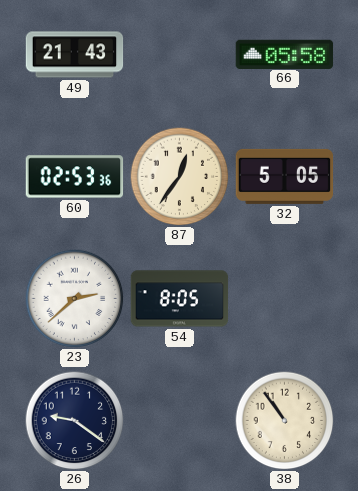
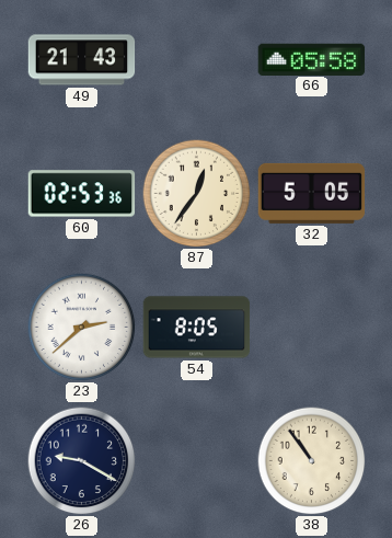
26: 9:21 -> 9:20 (82, 461)
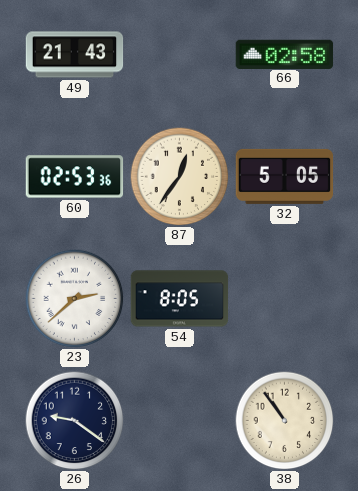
66: 05:58 -> 02:58 (285, 54)
26: 9:20 -> 9:21 (75, 421)
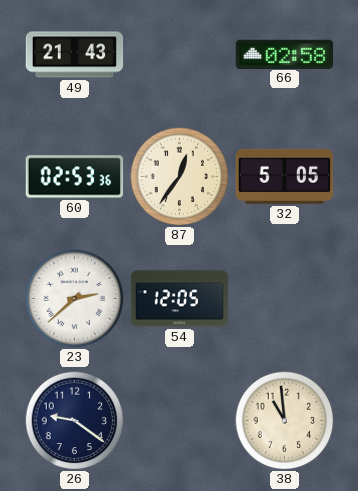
54: 8:05 -> 12:05 (180, 299)
38: 10:54 -> 10:59 (285, 421)
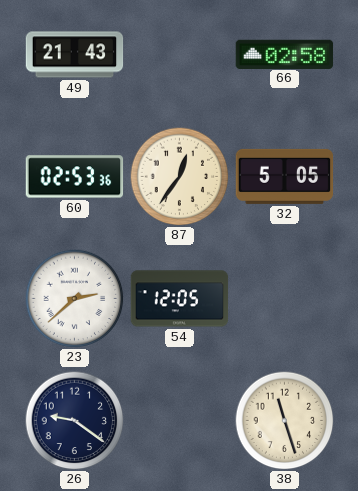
38: 10:59 -> 11:27 (285, 421)
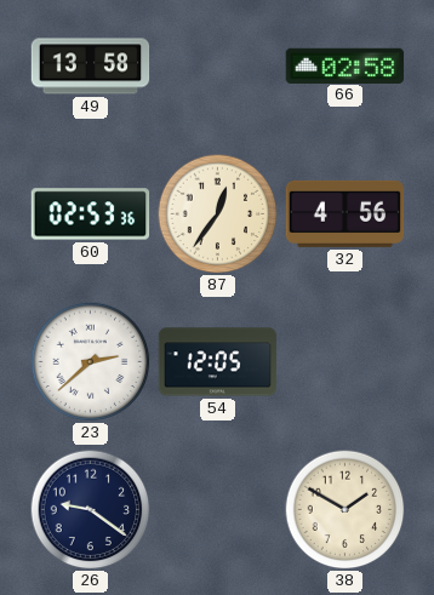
49: 21:43 -> 13:58 (91, 67)
32: 5:05 -> 4:56 (346, 213)
38: 11:27 -> 1:50 (346, 510)
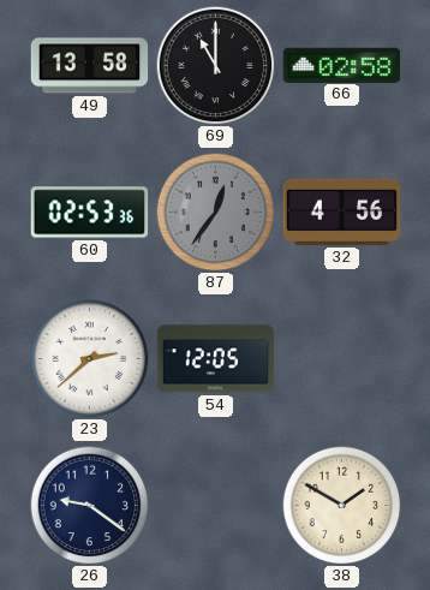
69: none -> 11:00 (216, 66)
87 dial: cream -> grey (216, 213)
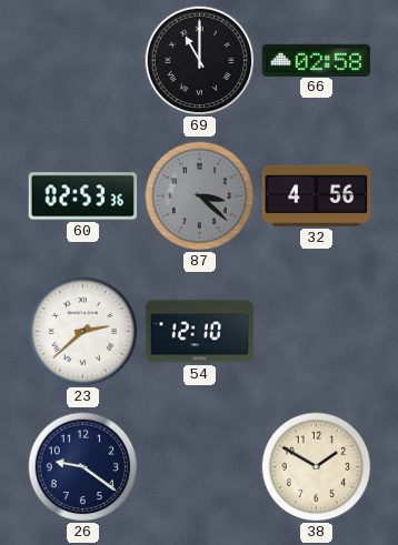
49: 13:58 -> none (90, 66)
87: 12:36 -> 3:22 (200, 196)
54: 12:05 -> 12:10 (200, 332)
